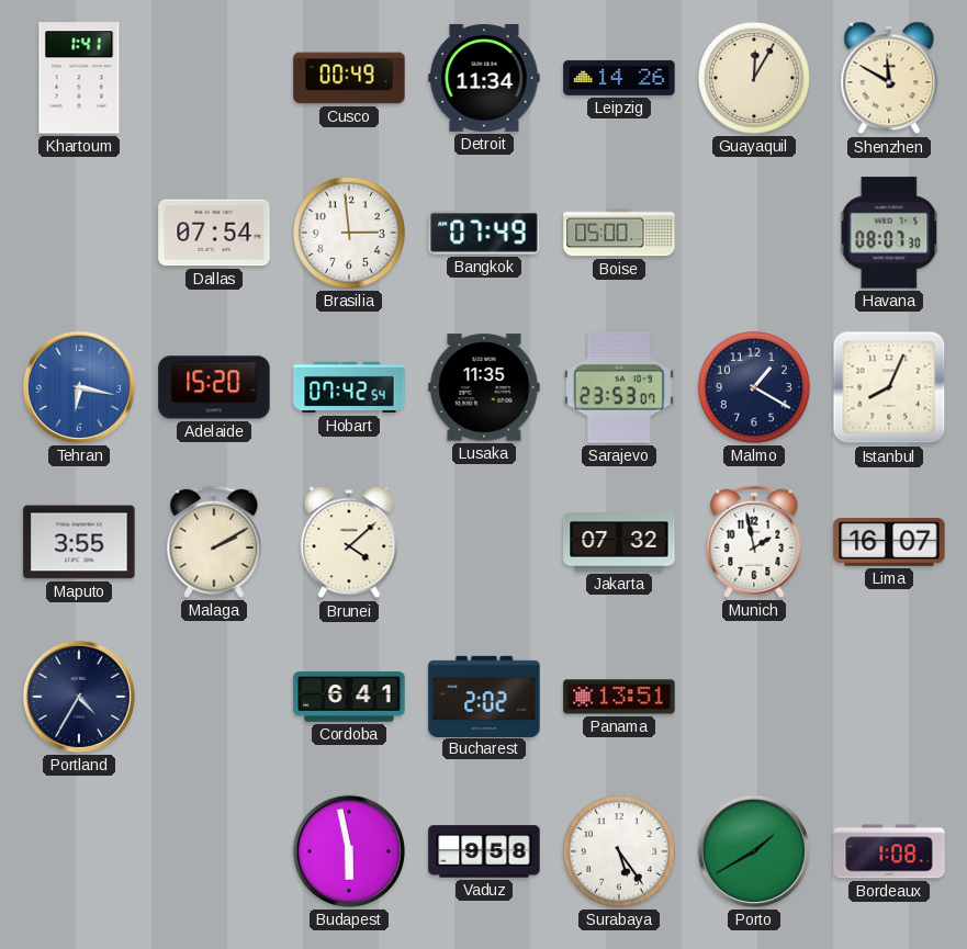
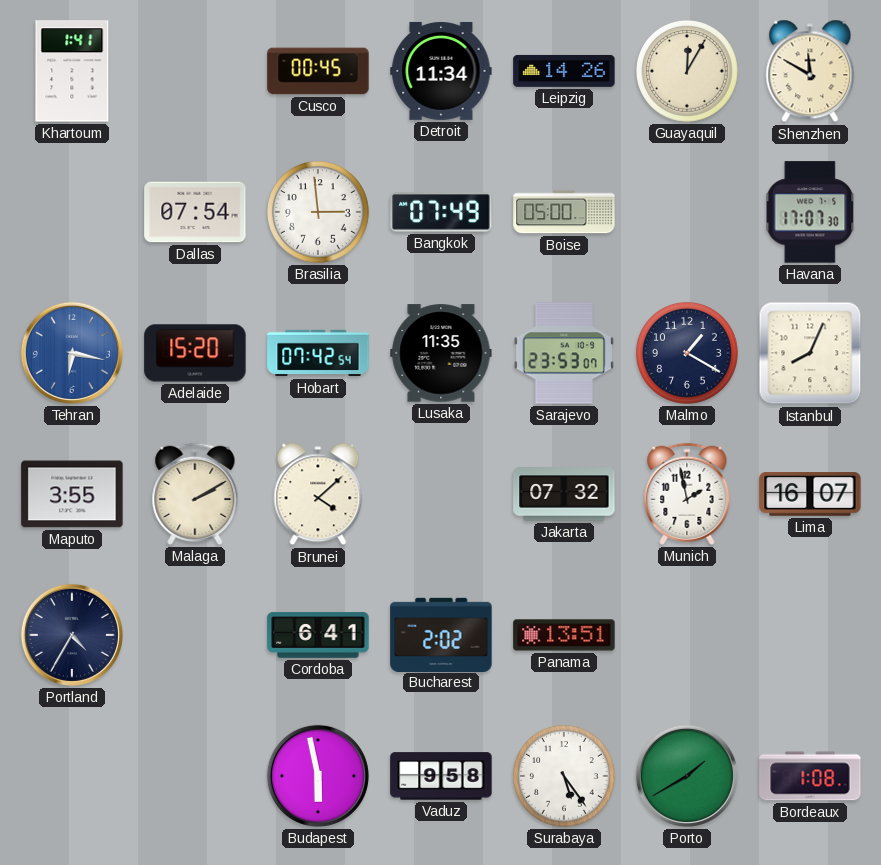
Cusco: 00:49 -> 00:45 (318, 71)
Havana: 08:07 -> 17:07 (810, 212)
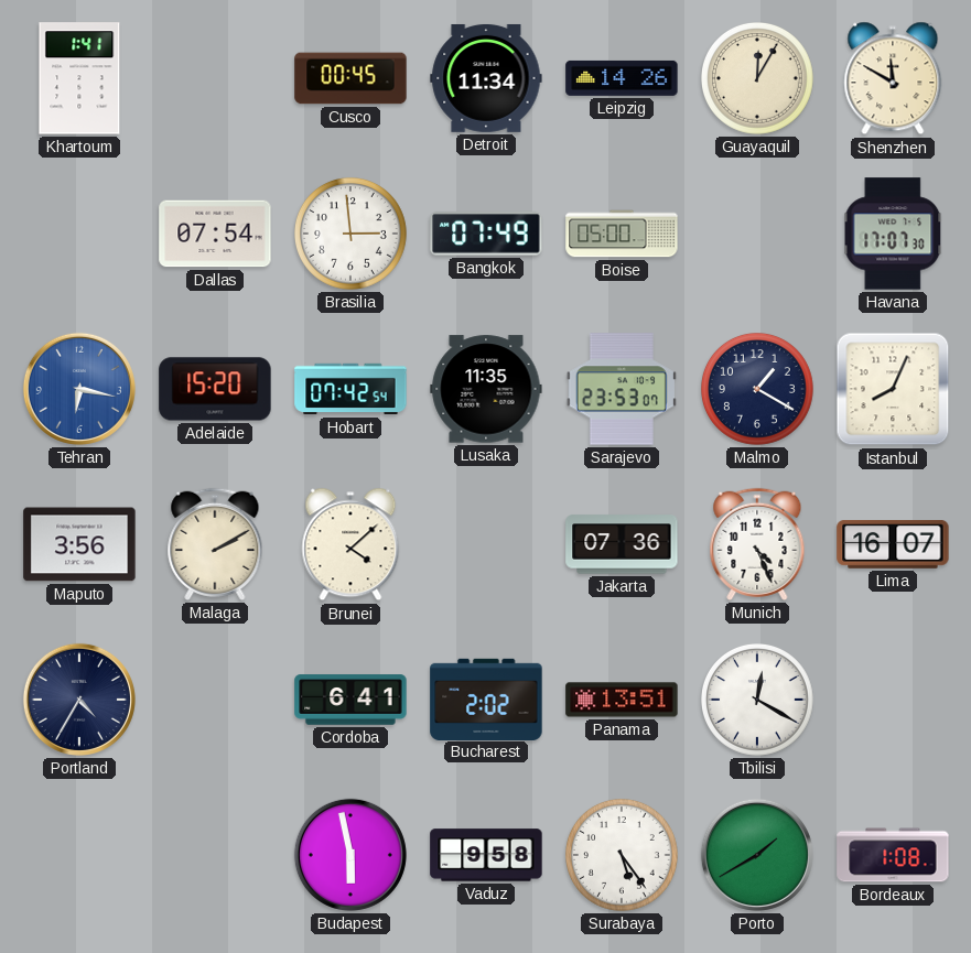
Maputo: 3:55 -> 3:56 (79, 544)
Jakarta: 07:32 -> 07:36 (622, 544)
Munich: 1:58 -> 4:26 (757, 544)
Tbilisi: none -> 12:20 (758, 701)
